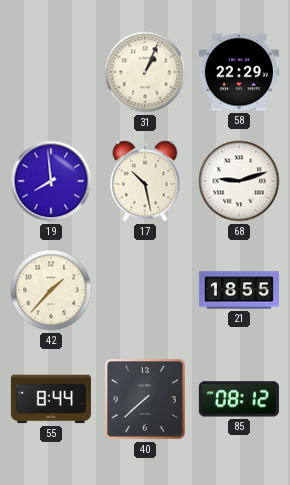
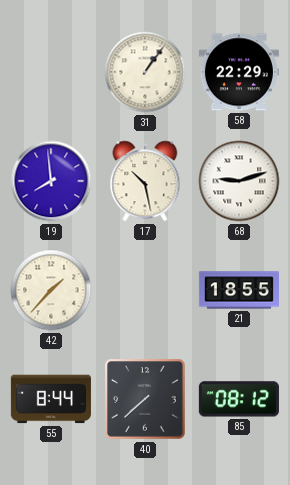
31: 1:04 -> 1:06 (145, 72)
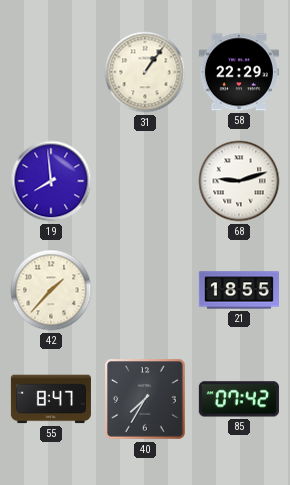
17: 10:28 -> none (145, 181)
55: 8:44 -> 8:47 (51, 399)
40: 7:38 -> 7:35 (145, 399)
85: 08:12 -> 07:42 (239, 399)
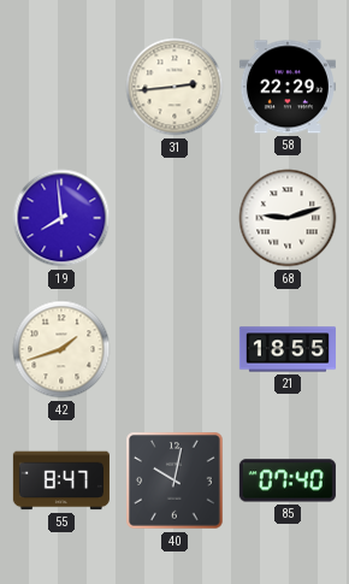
31: 1:06 -> 2:44 (174, 87)
42: 1:37 -> 1:42 (61, 349)
40: 7:35 -> 10:02 (174, 480)
85: 07:42 -> 07:40 (288, 480)
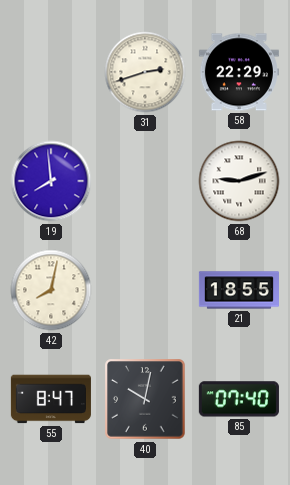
31: 2:44 -> 2:42 (145, 72)
42: 1:42 -> 8:02 (51, 290)
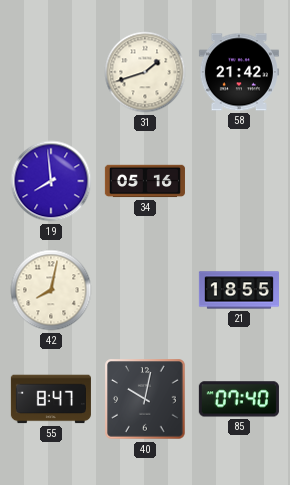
31: 2:42 -> 1:42 (145, 72)
58: 22:29 -> 21:42 (239, 72)
34: none -> 05:16 (145, 181)
68: 9:12 -> none (239, 181)
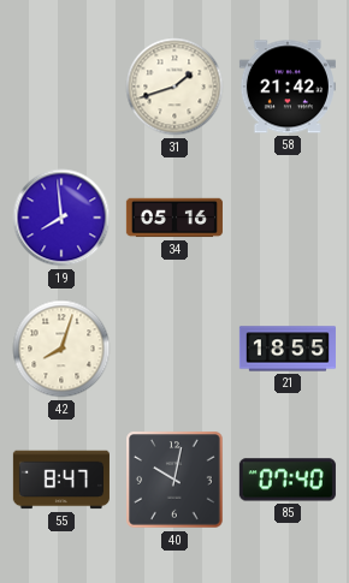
42: 8:02 -> 8:03 (61, 349)
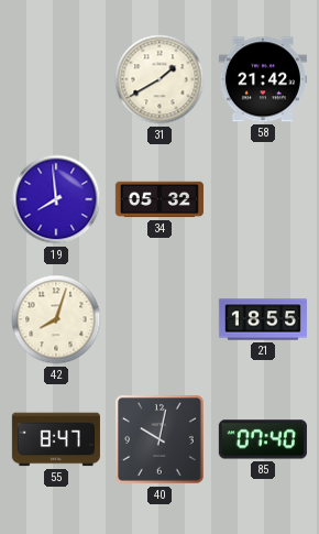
31: 1:42 -> 1:40 (159, 79)
34: 05:16 -> 05:32 (159, 199)
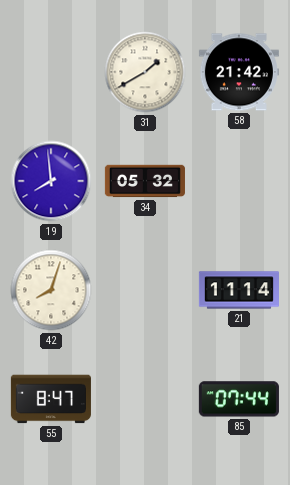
21: 18:55 -> 11:14 (239, 290)
40: 10:02 -> none (159, 439)
85: 07:40 -> 07:44 (239, 399)
